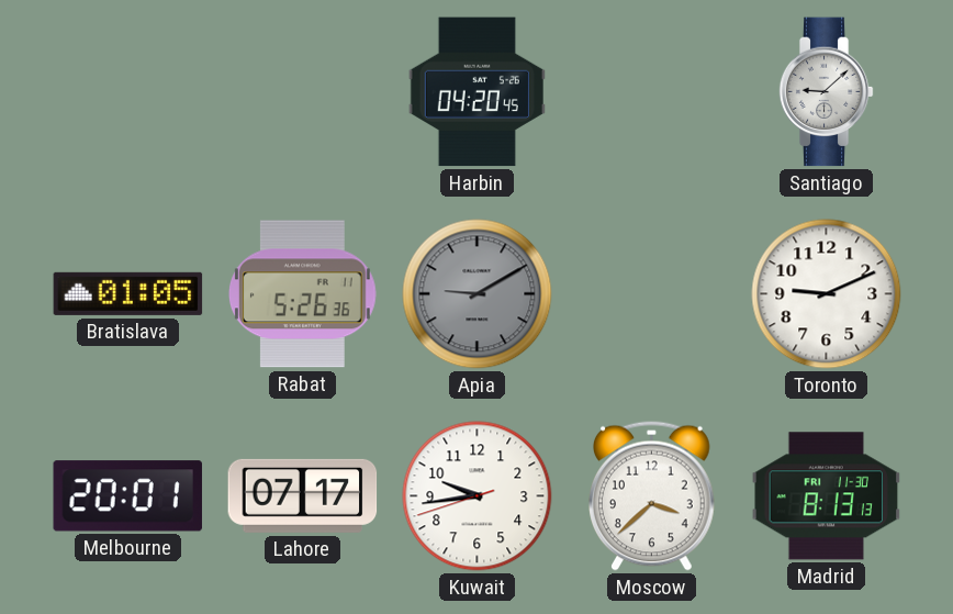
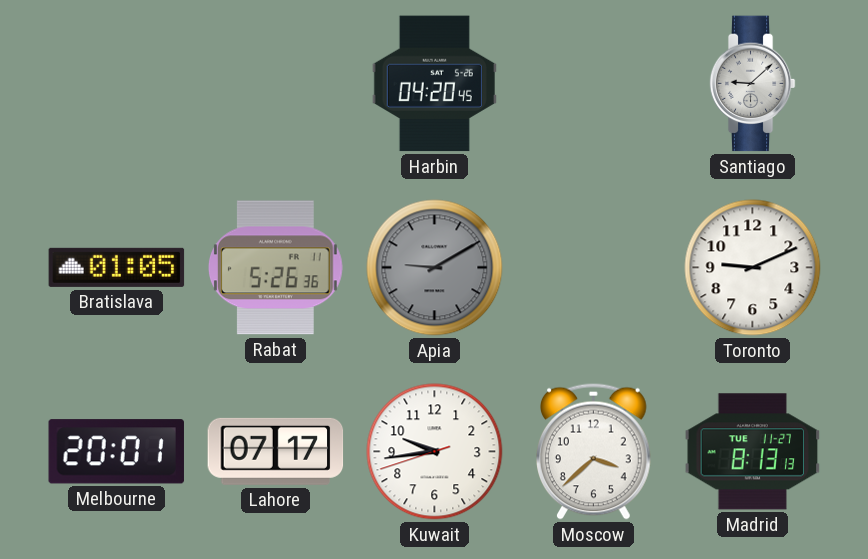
Madrid date: FRI 11-30 -> TUE 11-27 (753, 452)
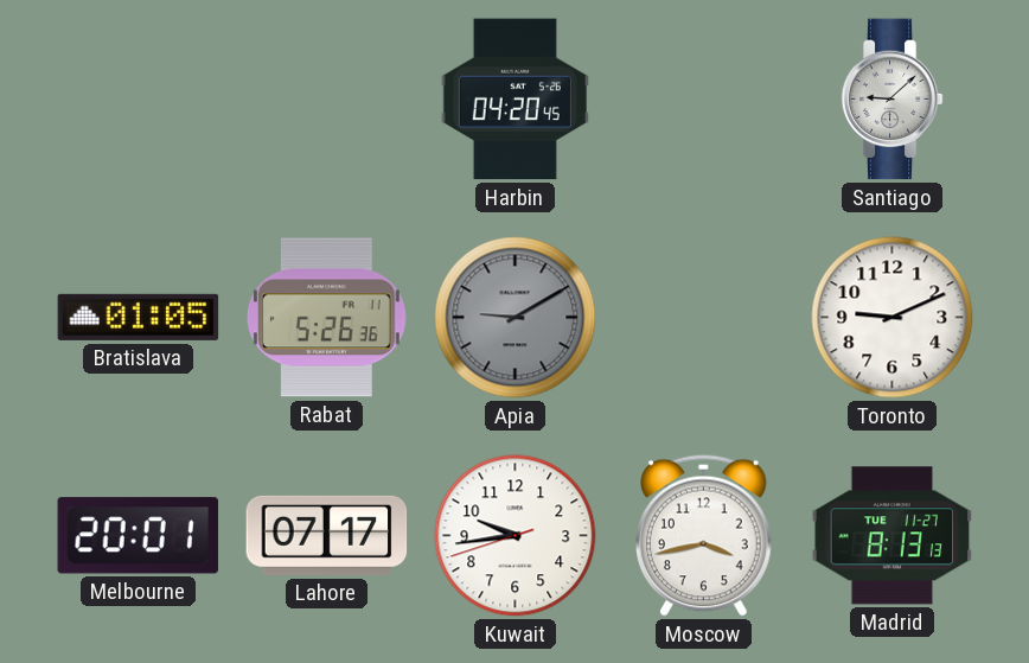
Moscow: 3:38 -> 3:43 (704, 535)
